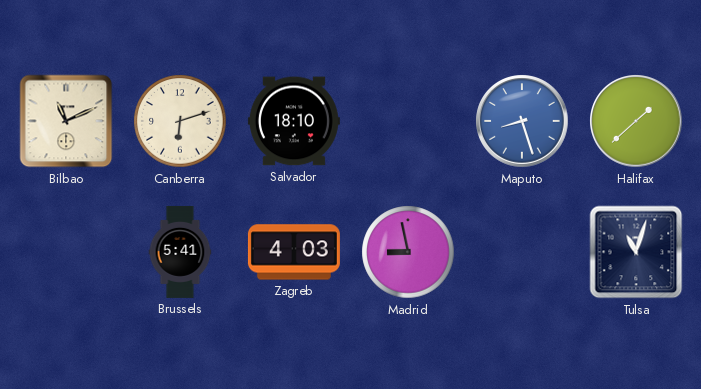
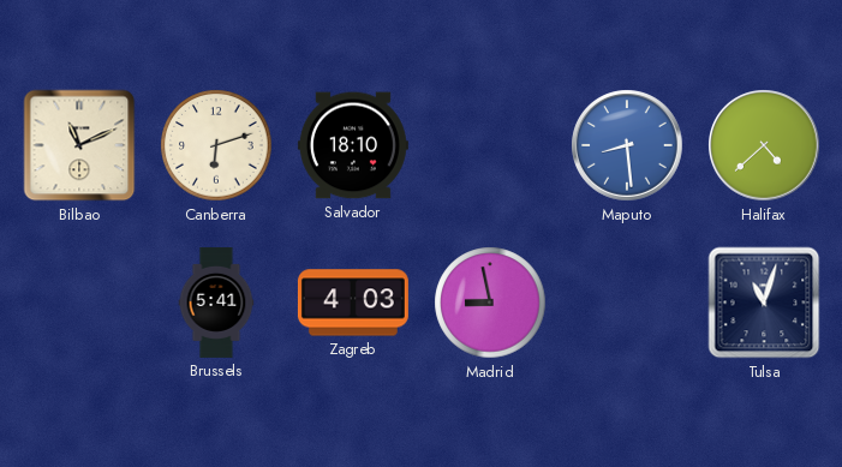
Maputo: 8:27 -> 8:29 (627, 145)
Halifax: 1:38 -> 4:38 (764, 145)
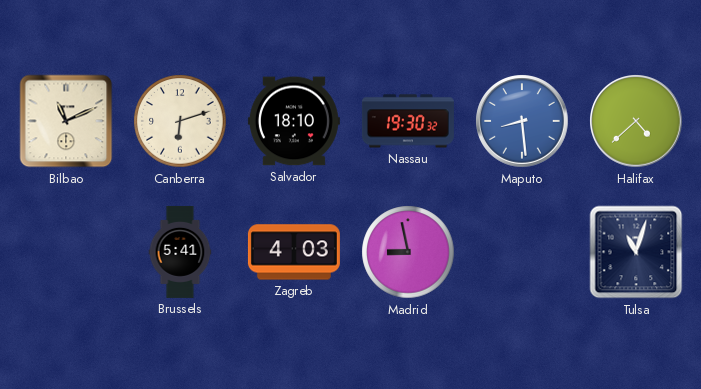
Nassau: none -> 19:30 (408, 121)
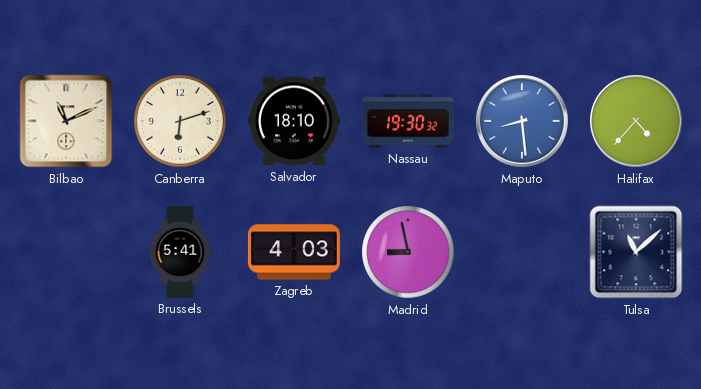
Halifax: 4:38 -> 4:37 (636, 121)
Tulsa: 11:03 -> 11:08 (636, 252)
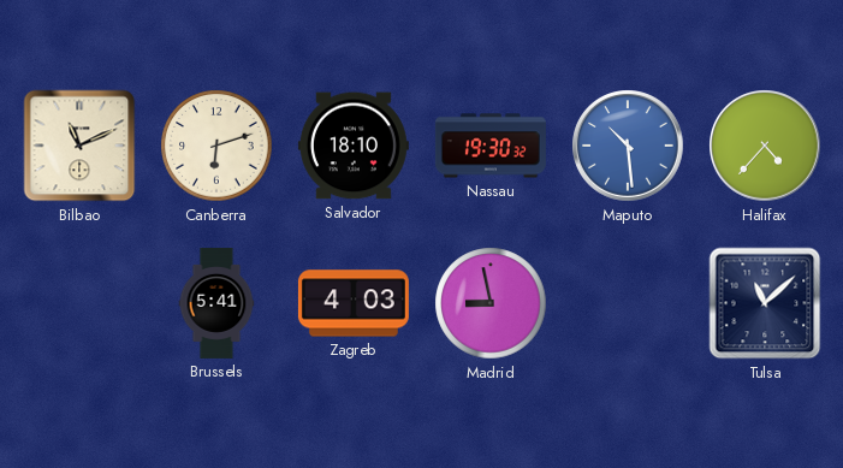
Maputo: 8:29 -> 10:29 (628, 146)
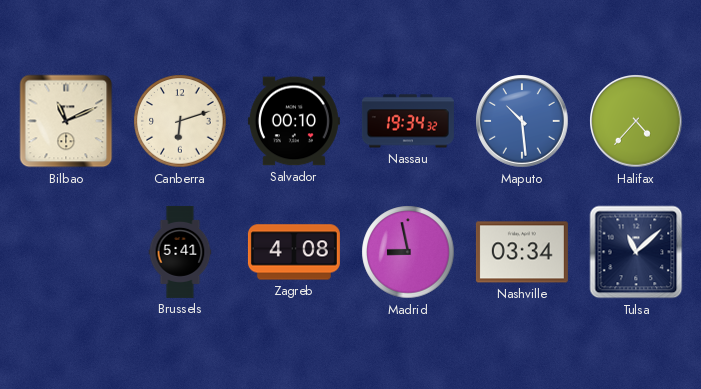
Salvador: 18:10 -> 00:10 (294, 121)
Nassau: 19:30 -> 19:34 (408, 121)
Zagreb: 4:03 -> 4:08 (294, 252)
Nashville: none -> 03:34 (522, 252)
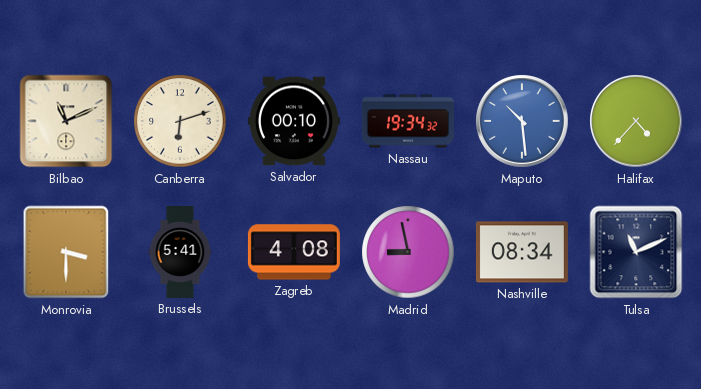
Monrovia: none -> 3:30 (66, 252)
Nashville: 03:34 -> 08:34 (522, 252)
Tulsa: 11:08 -> 11:11 (636, 252)
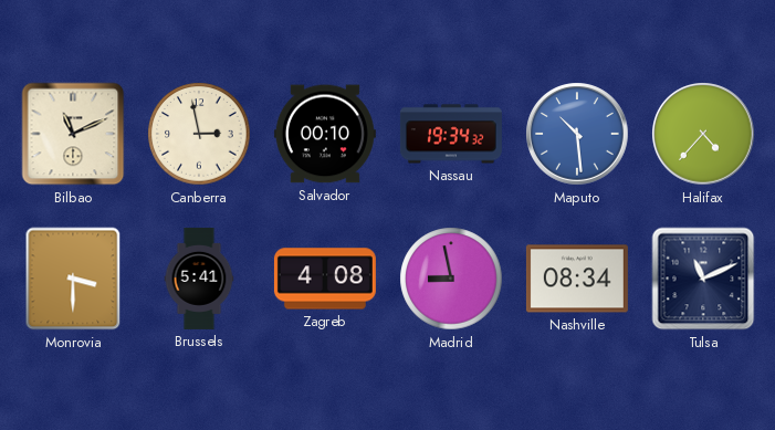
Canberra: 6:12 -> 2:58 (199, 134)
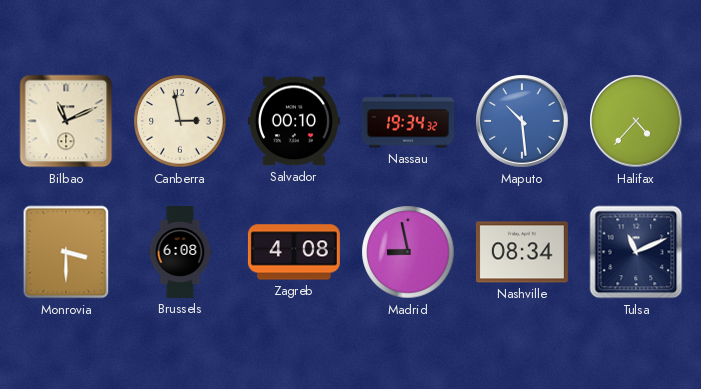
Brussels: 5:41 -> 6:08 (180, 252)
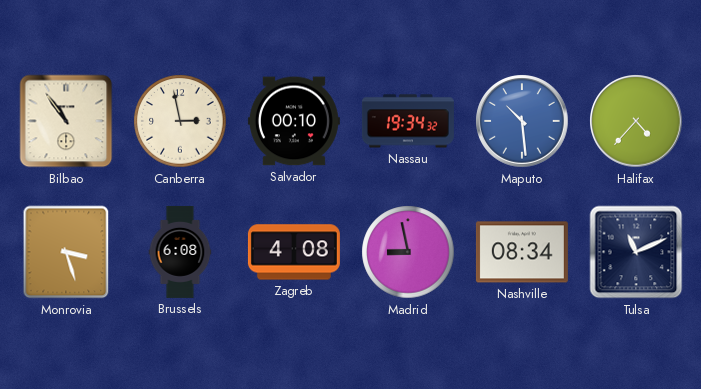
Bilbao: 11:11 -> 10:54 (66, 121)
Monrovia: 3:30 -> 3:27 (66, 252)
